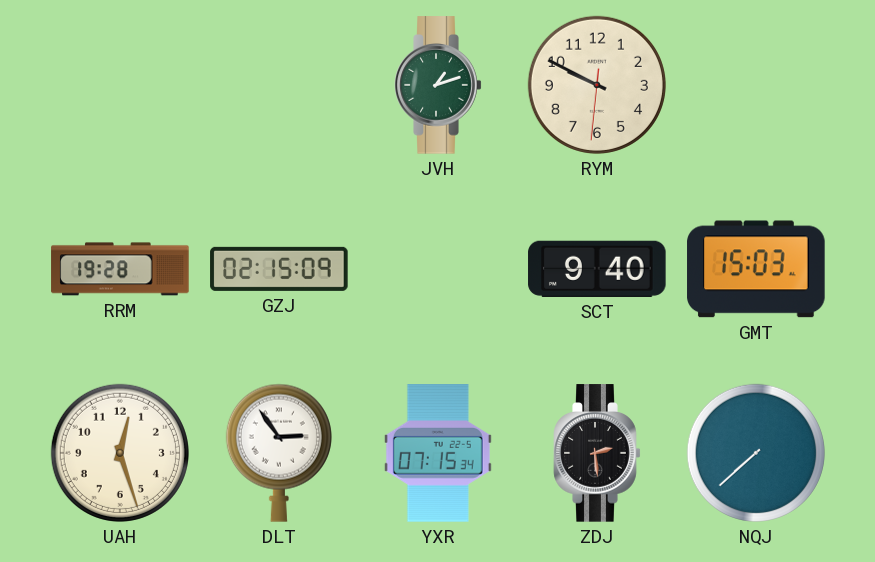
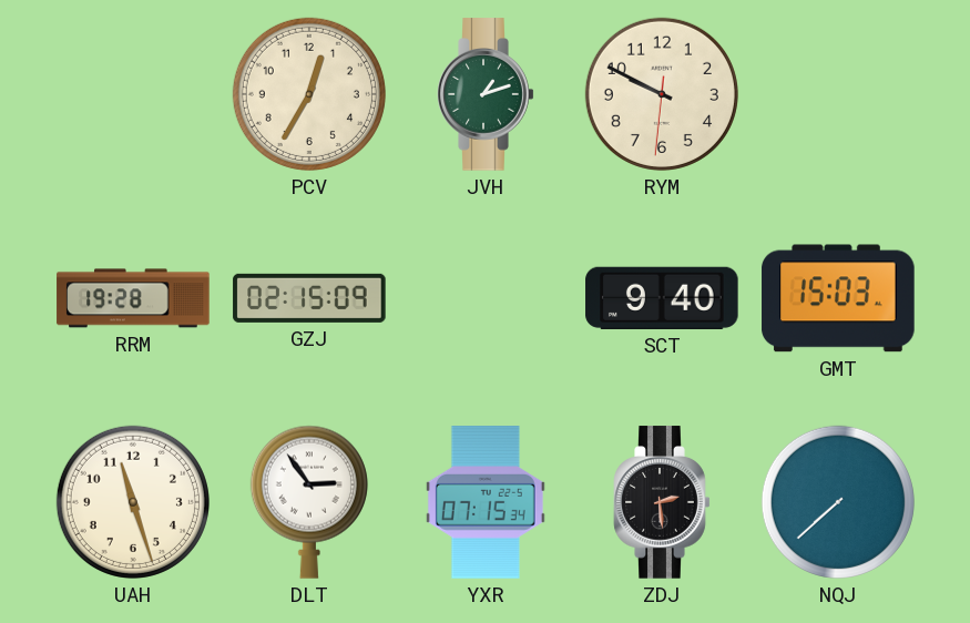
PCV: none -> 12:35 (309, 94)
UAH: 12:27 -> 11:27 (133, 502)
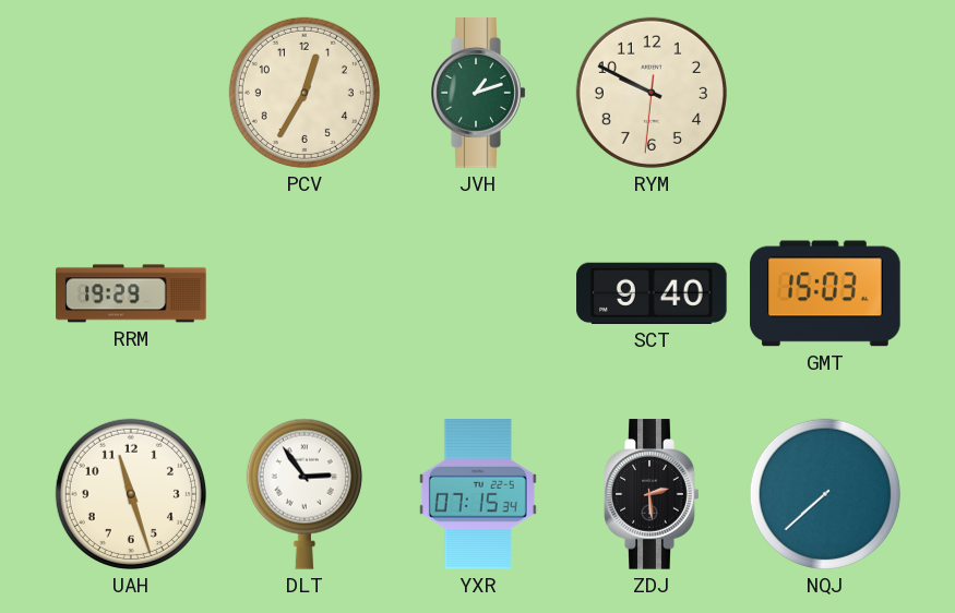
RRM: 19:28 -> 19:29 (131, 293)
GZJ: 02:15 -> none (309, 298)
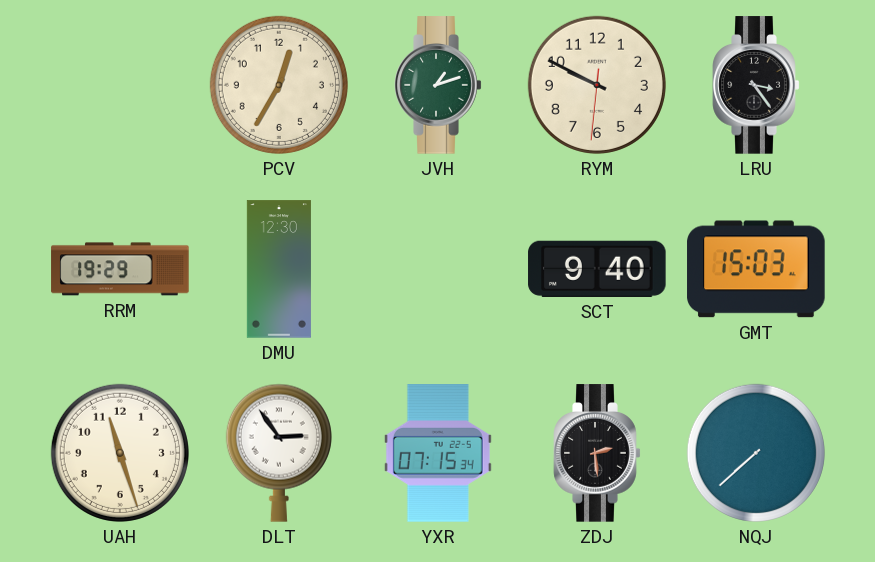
LRU: none -> 3:24 (756, 85)
DMU: none -> 12:30 (279, 269)
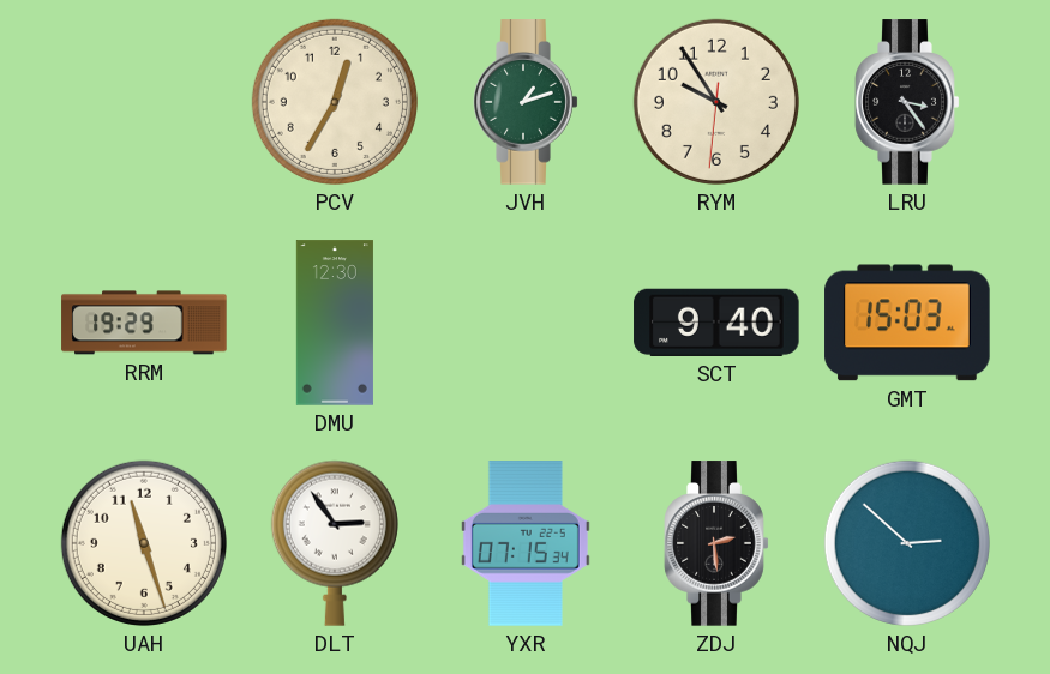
RYM: 9:49 -> 9:54 (716, 102)
NQJ: 7:38 -> 2:52 (907, 543)
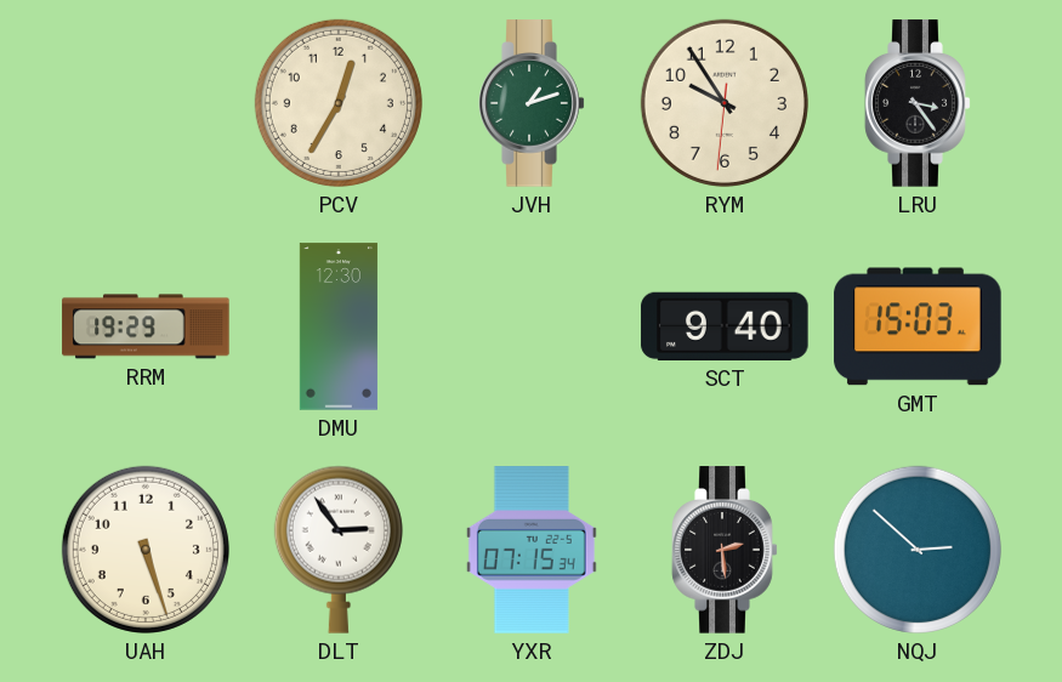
UAH: 11:27 -> 5:27 (146, 550)
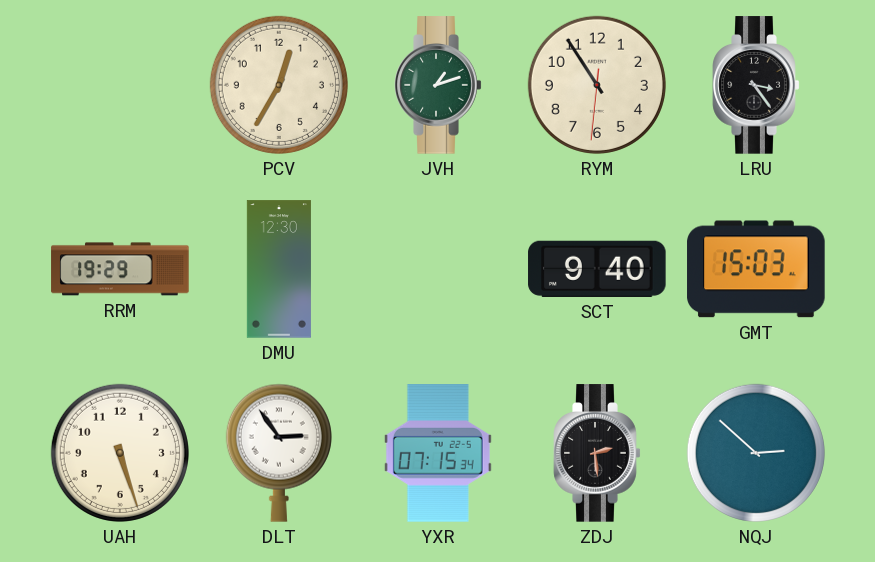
RYM: 9:54 -> 10:54 (597, 85)
